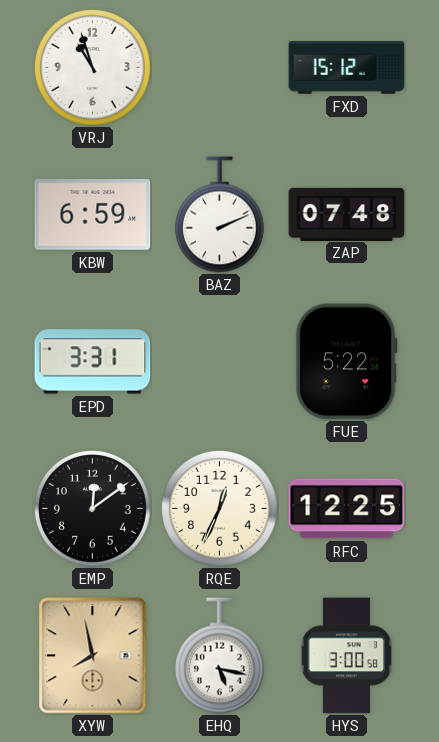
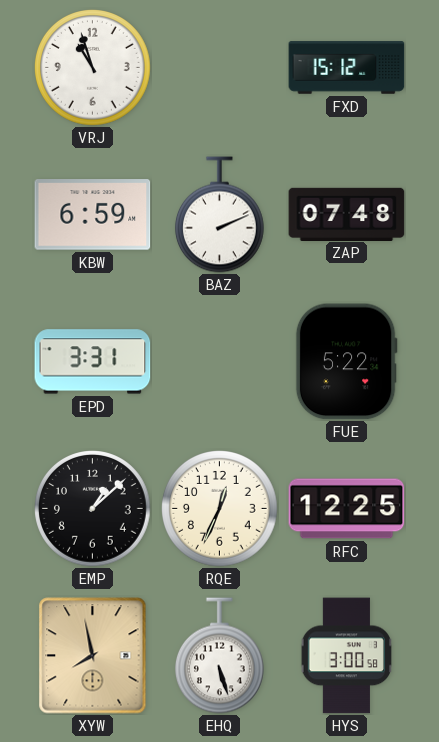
EMP: 12:09 -> 1:08 (93, 509)
EHQ: 5:17 -> 5:27 (219, 656)
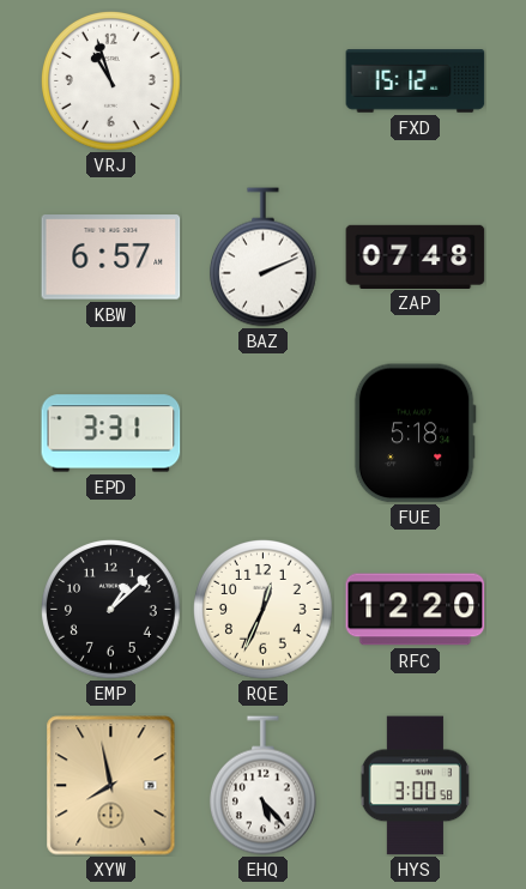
KBW: 6:59 -> 6:57 (111, 258)
FUE: 5:22 -> 5:18 (415, 434)
RFC: 12:25 -> 12:20 (416, 610)
EHQ: 5:27 -> 5:23 (262, 786)
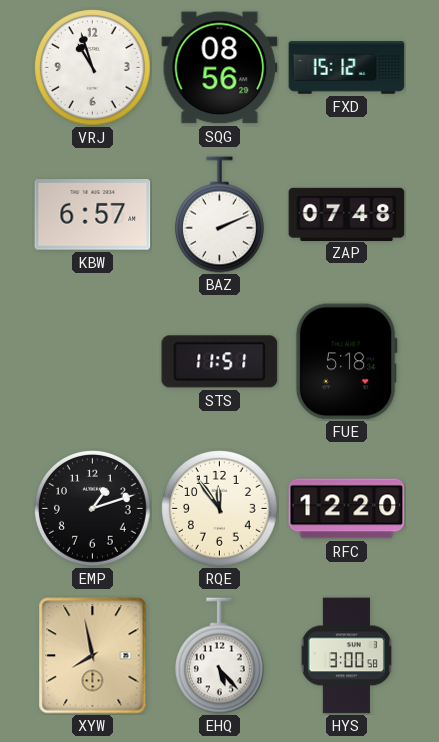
SQG: none -> 08:56 (220, 68)
EPD: 3:31 -> none (111, 434)
STS: none -> 11:51 (220, 362)
EMP: 1:08 -> 1:12 (93, 509)
RQE: 12:34 -> 11:54 (220, 509)
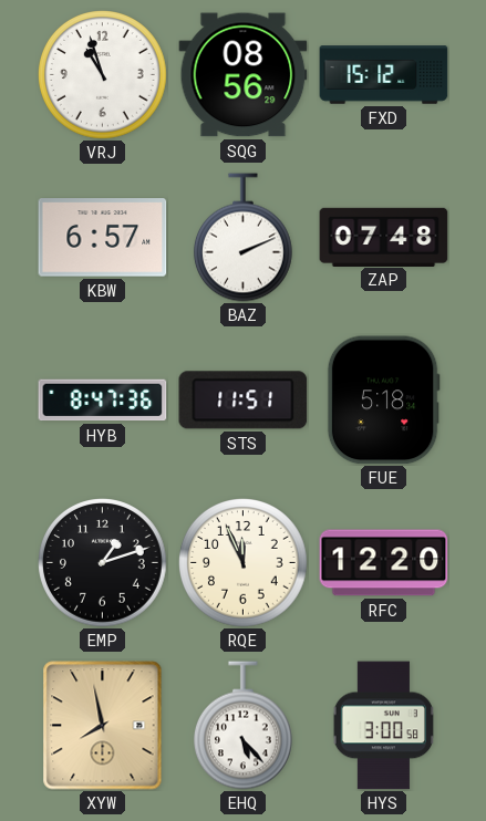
HYB: none -> 8:47 (103, 401)
RQE: 11:54 -> 11:56 (244, 563)
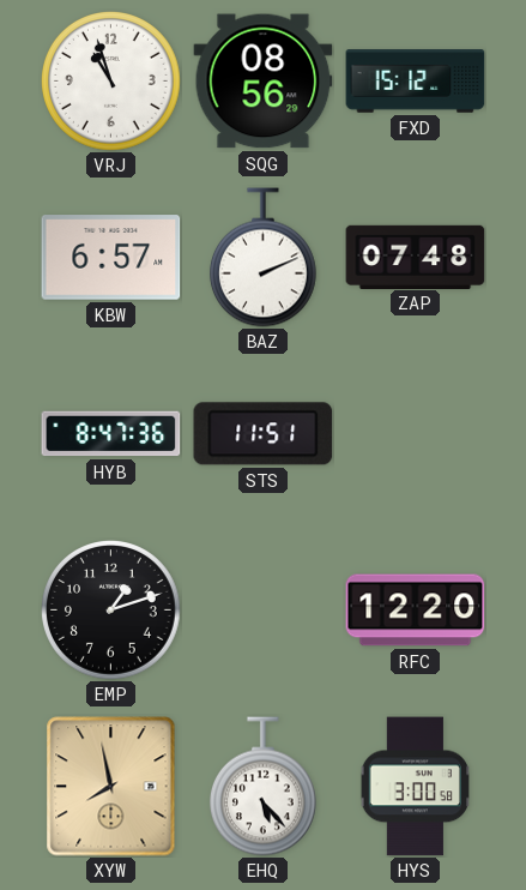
FUE: 5:18 -> none (383, 401)
RQE: 11:56 -> none (244, 563)
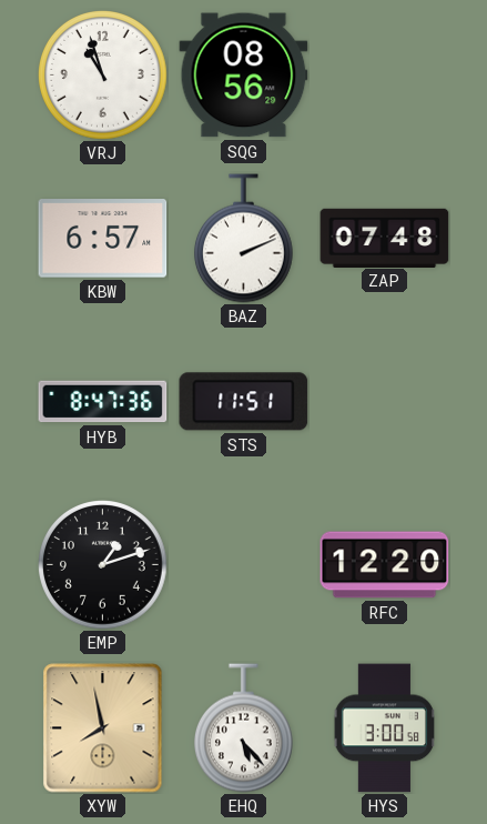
FXD: 15:12 -> none (416, 82)
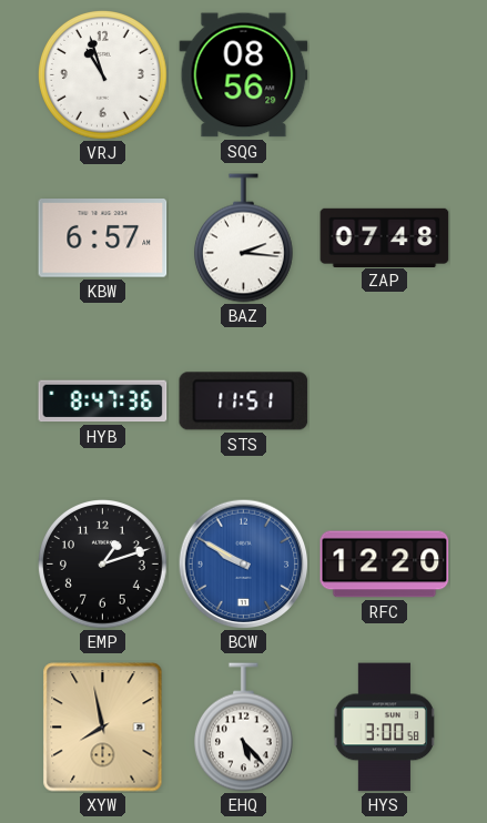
BAZ: 2:11 -> 2:16 (243, 238)
BCW: none -> 9:50 (243, 563)
